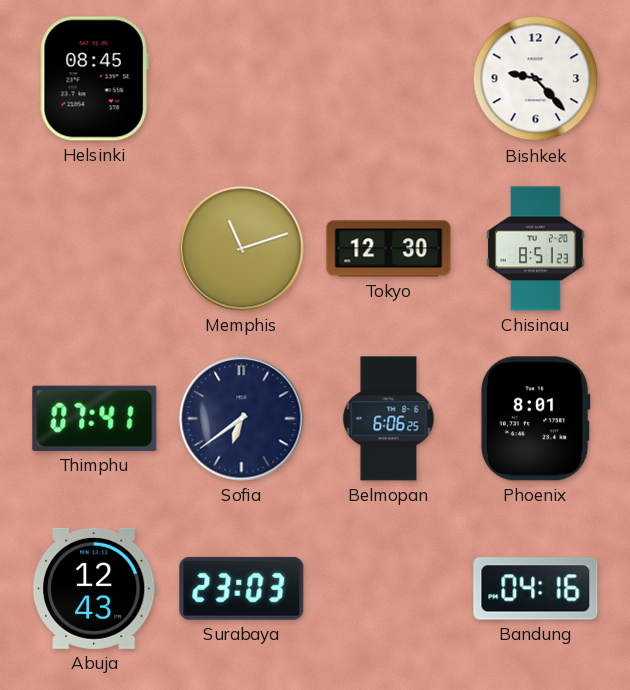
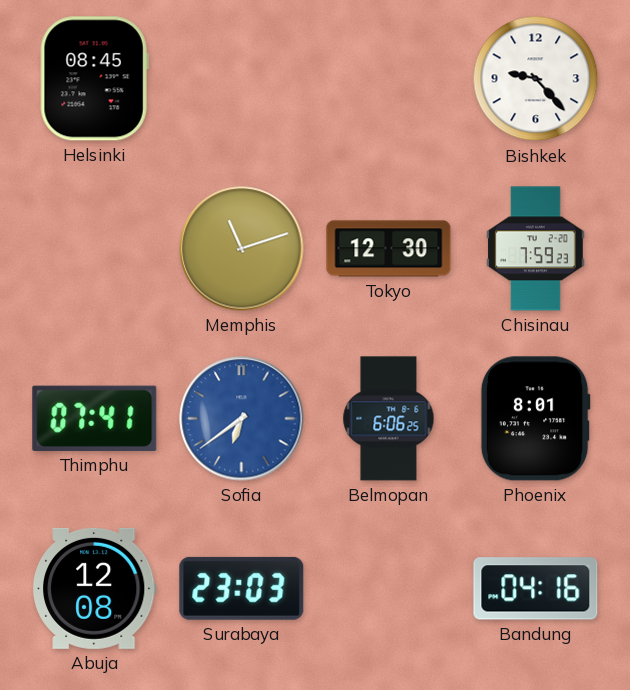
Chisinau: 8:51 -> 7:59 (536, 249)
Sofia dial: navy -> blue (242, 419)
Abuja: 12:43 -> 12:08 (94, 588)
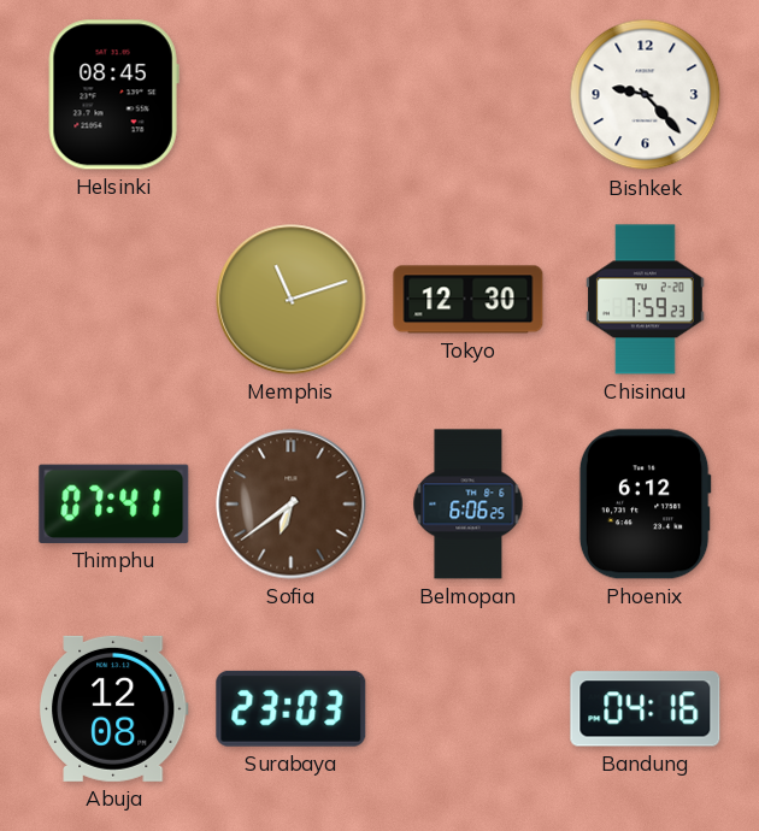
Sofia dial: blue -> brown (292, 505)
Phoenix: 8:01 -> 6:12 (645, 505)
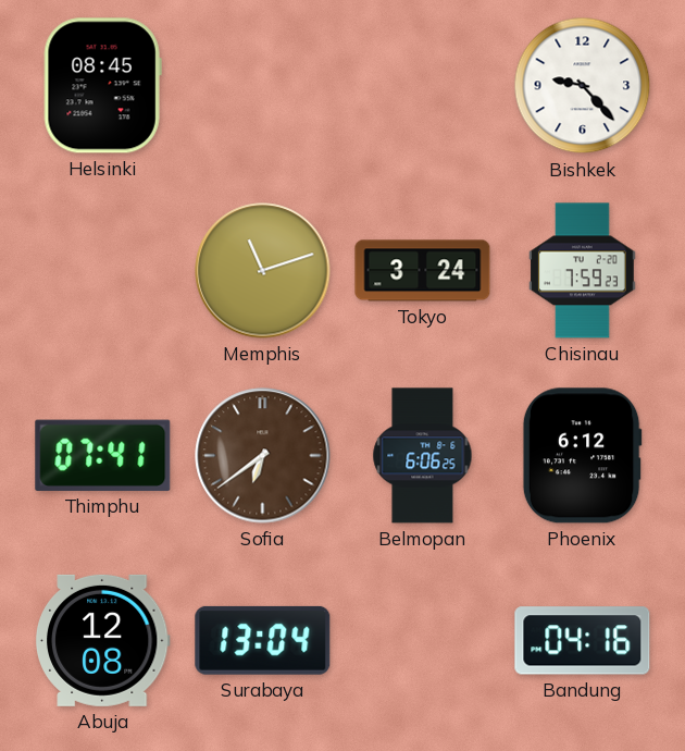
Tokyo: 12:30 -> 3:24 (423, 271)
Surabaya: 23:03 -> 13:04 (263, 640)
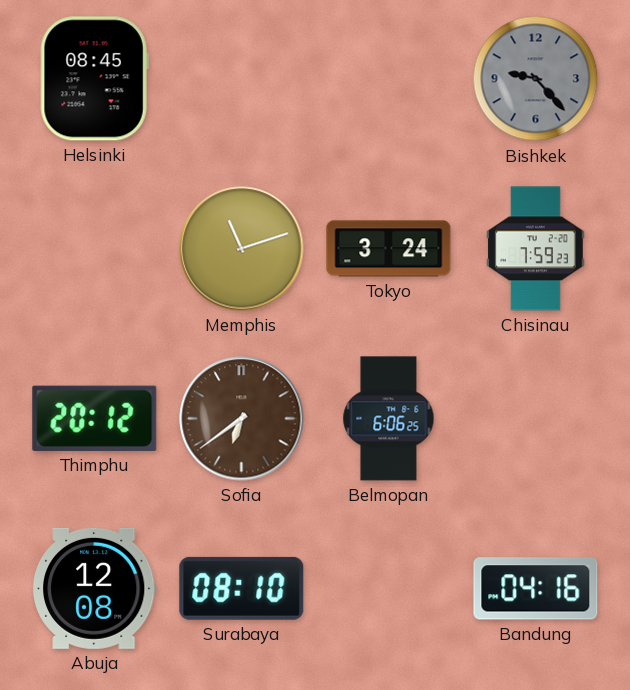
Bishkek dial: white -> grey (536, 79)
Thimphu: 07:41 -> 20:12 (95, 418)
Phoenix: 6:12 -> none (582, 456)
Surabaya: 13:04 -> 08:10 (242, 588)
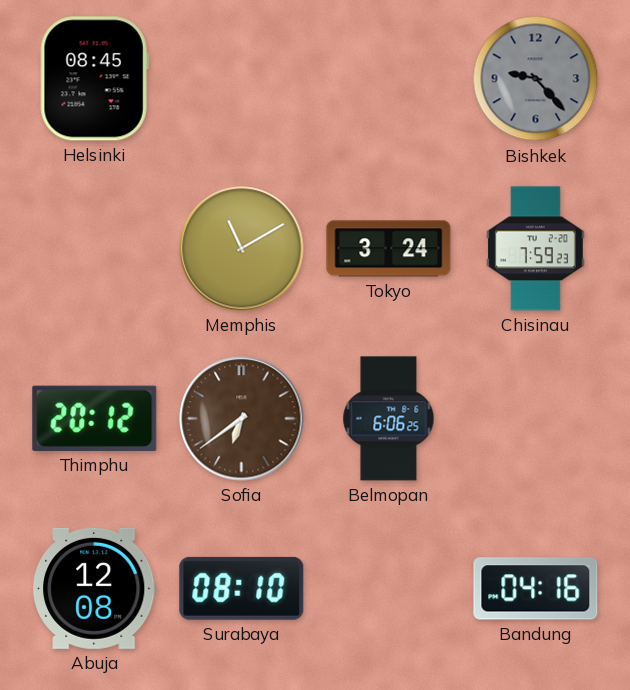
Memphis: 11:12 -> 11:10 (242, 249)
